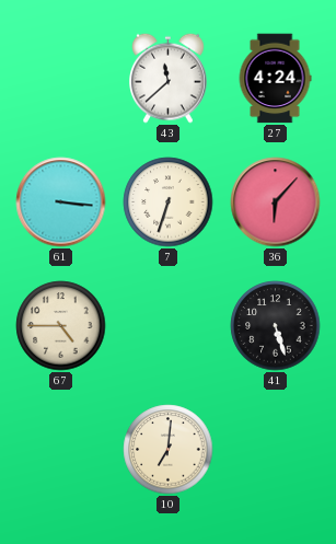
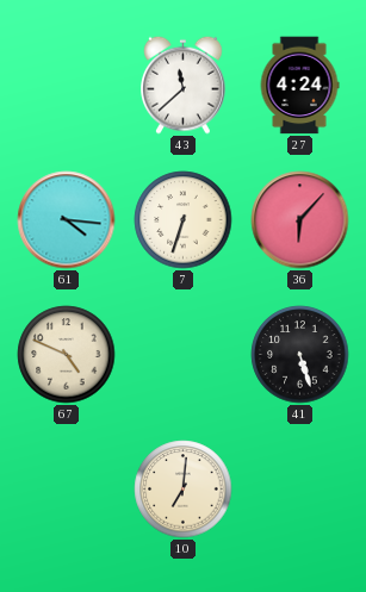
61: 3:16 -> 4:16 (67, 220)
67: 4:45 -> 4:49 (67, 355)
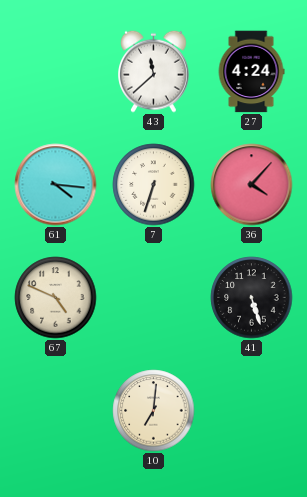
36: 6:07 -> 4:07 (252, 185)
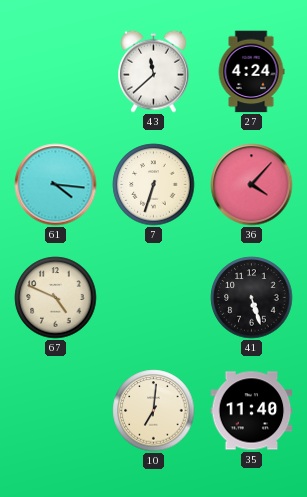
35: none -> 11:40 (252, 411)
